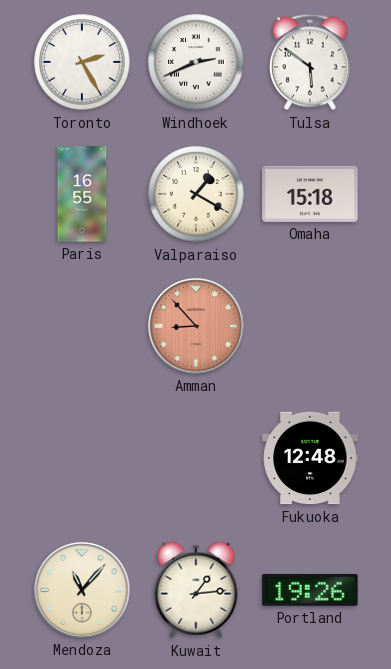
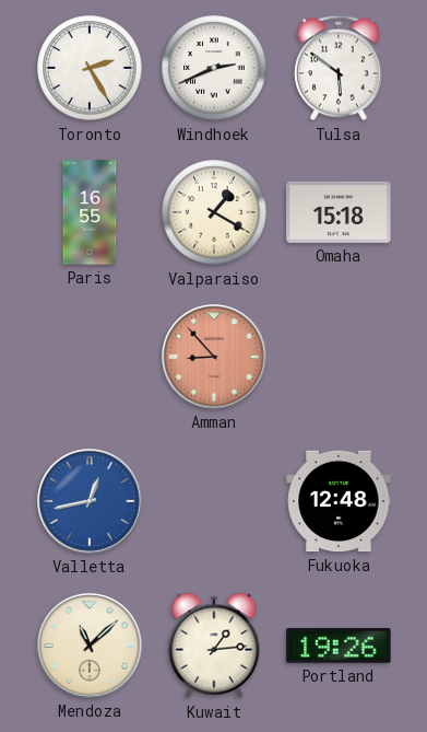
Valletta: none -> 12:43 (90, 501)
Mendoza: 11:07 -> 11:08 (90, 646)
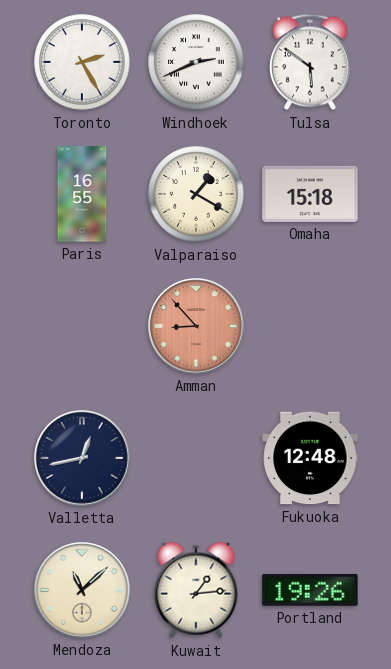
Valletta dial: blue -> navy (82, 458)
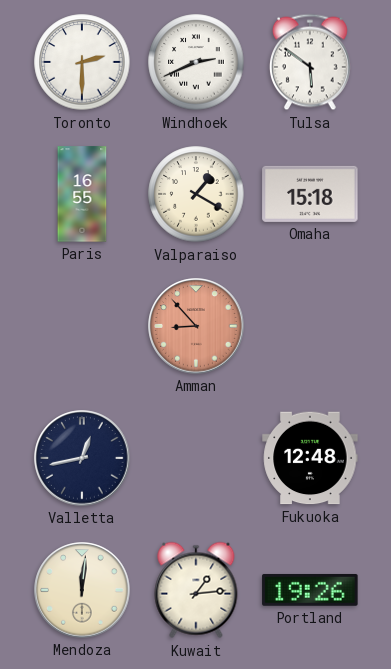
Toronto: 2:25 -> 2:30 (82, 62)
Mendoza: 11:08 -> 12:01 (82, 590)
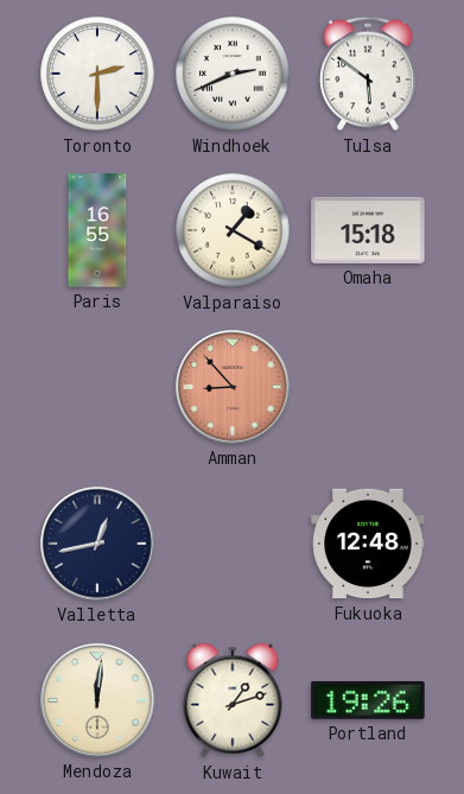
Kuwait: 1:14 -> 1:12 (233, 700)
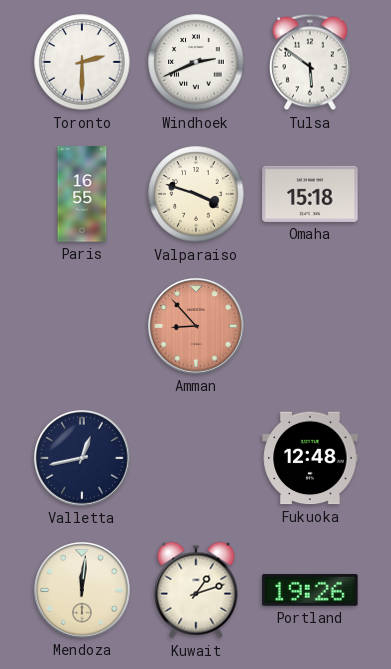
Valparaiso: 1:20 -> 3:48 (196, 194)
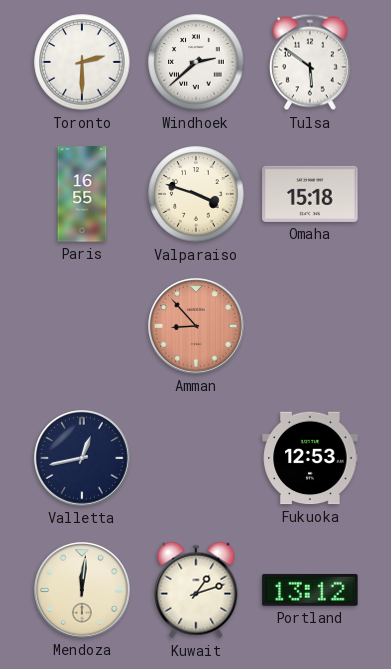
Windhoek: 2:41 -> 2:38 (196, 62)
Fukuoka: 12:48 -> 12:53 (310, 458)
Portland: 19:26 -> 13:12 (310, 590)
